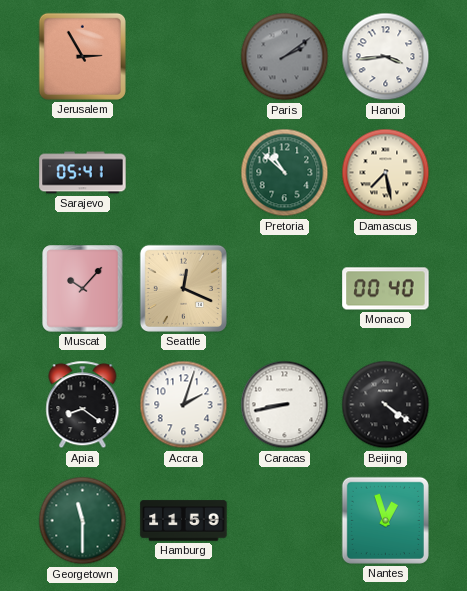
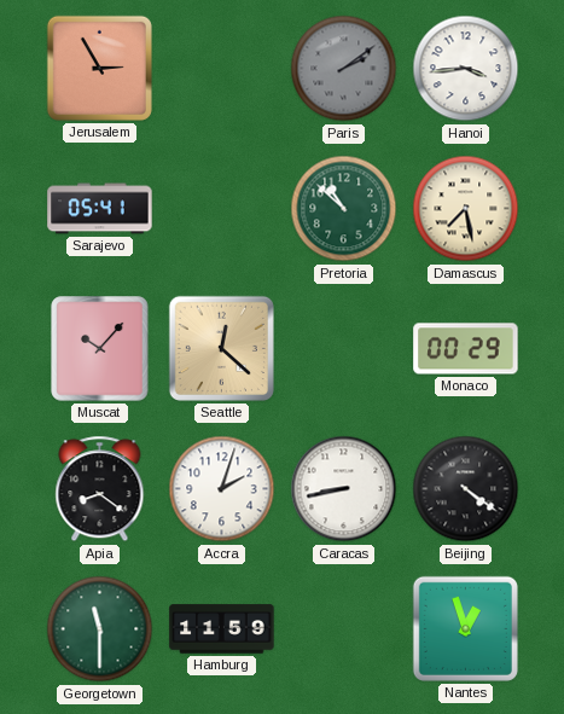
Seattle: 12:19 -> 12:22 (221, 348)
Monaco: 00:40 -> 00:29 (466, 349)
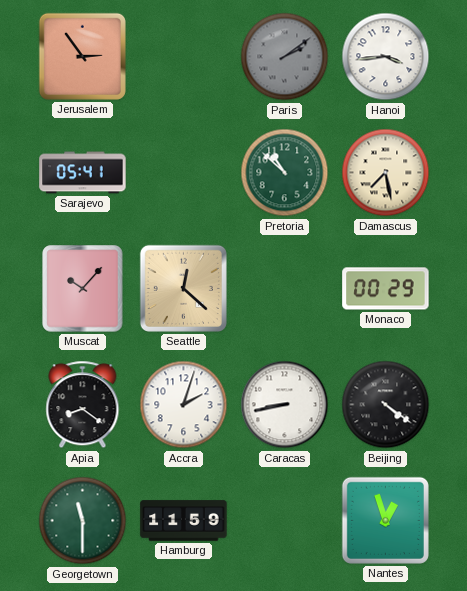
Jerusalem: 2:55 -> 2:54 (82, 56)
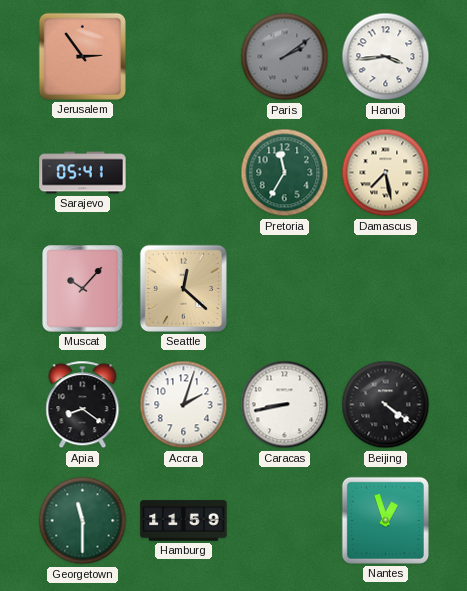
Pretoria: 10:52 -> 11:35 (285, 173)
Monaco: 00:29 -> none (386, 289)
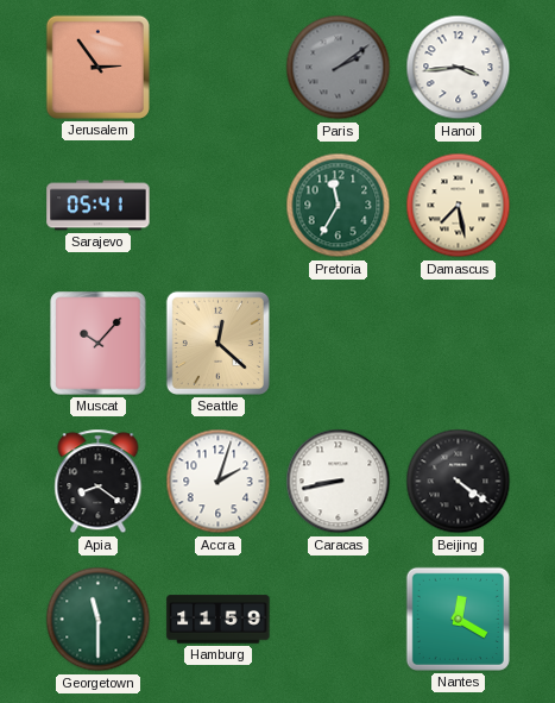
Nantes: 12:57 -> 12:20 (458, 619)
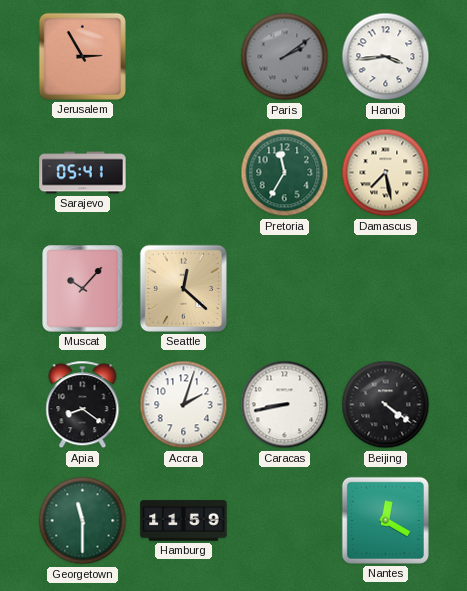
Jerusalem: 2:54 -> 2:55 (82, 56)
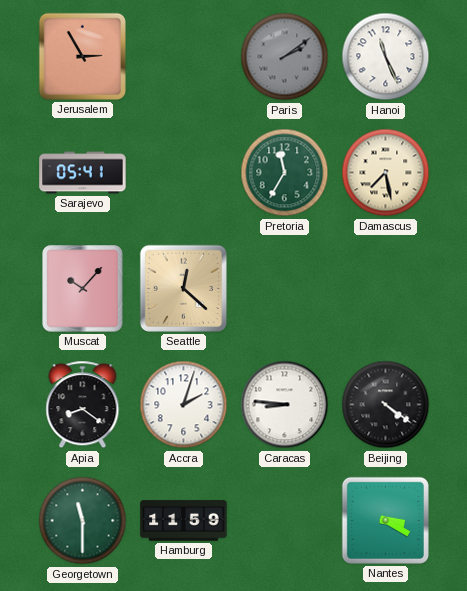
Hanoi: 3:44 -> 11:26 (386, 57)
Caracas: 8:43 -> 8:46 (285, 405)
Nantes: 12:20 -> 3:20 (385, 520)
